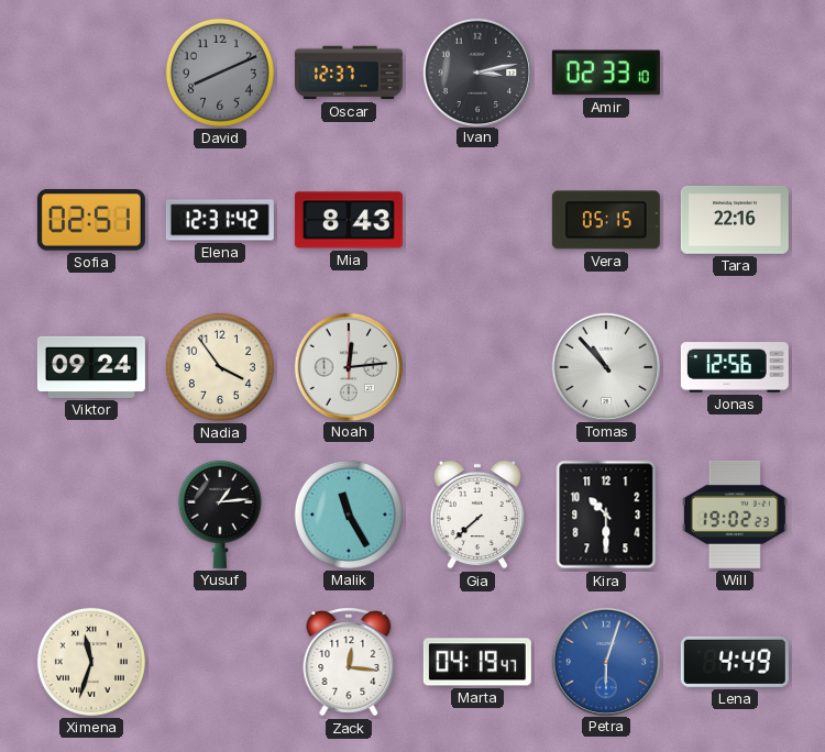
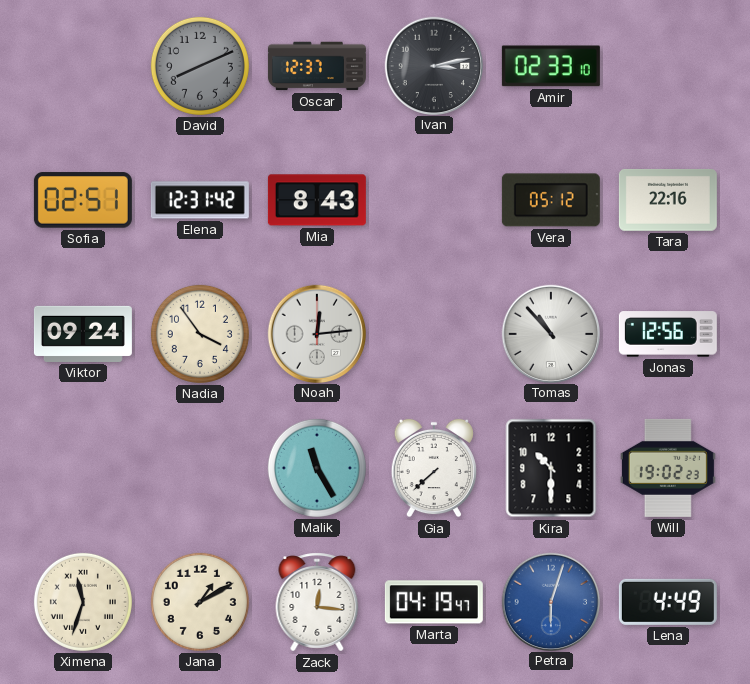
Vera: 05:15 -> 05:12 (551, 200)
Yusuf: 1:14 -> none (220, 515)
Jana: none -> 1:10 (200, 602)
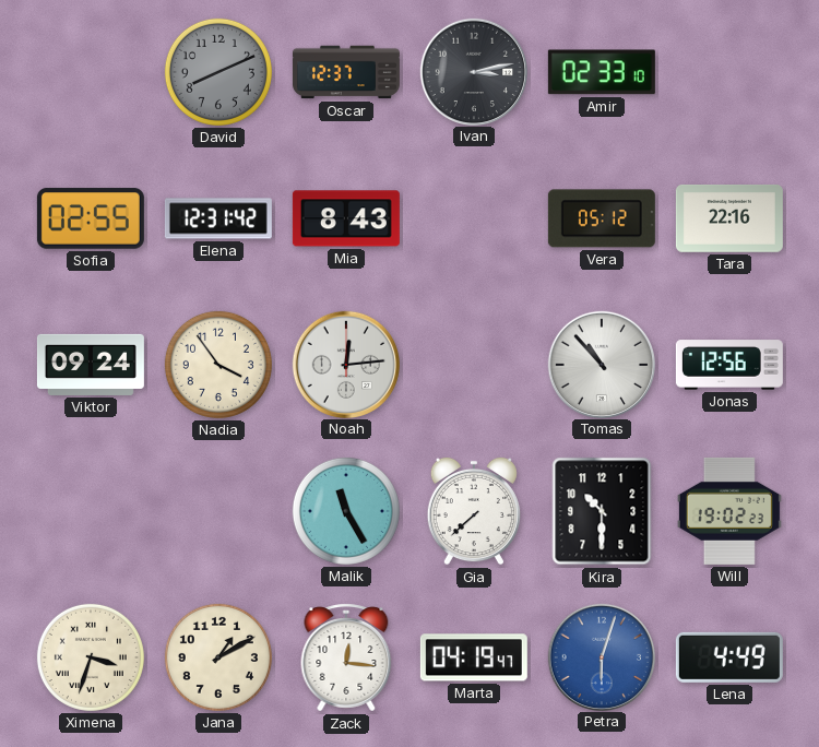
Sofia: 02:51 -> 02:55 (91, 218)
Ximena: 11:33 -> 3:33 (91, 657)
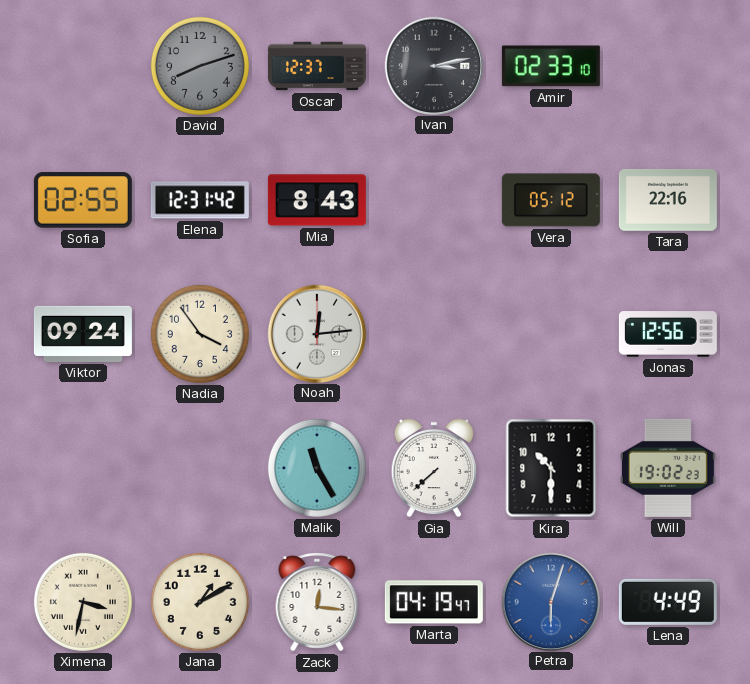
David: 8:11 -> 8:12 (200, 66)
Tomas: 10:53 -> none (601, 364)
Ximena: 3:33 -> 3:32 (83, 602)
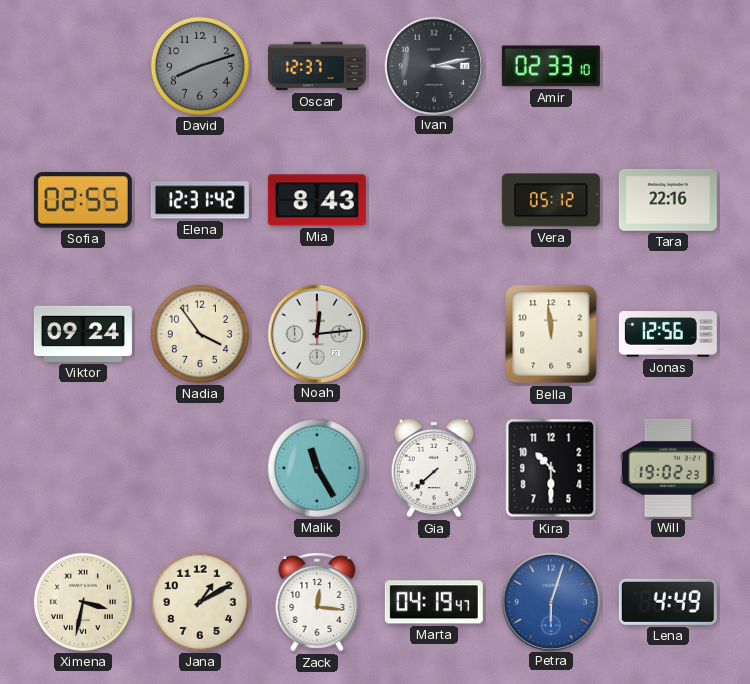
Bella: none -> 11:59 (551, 334)
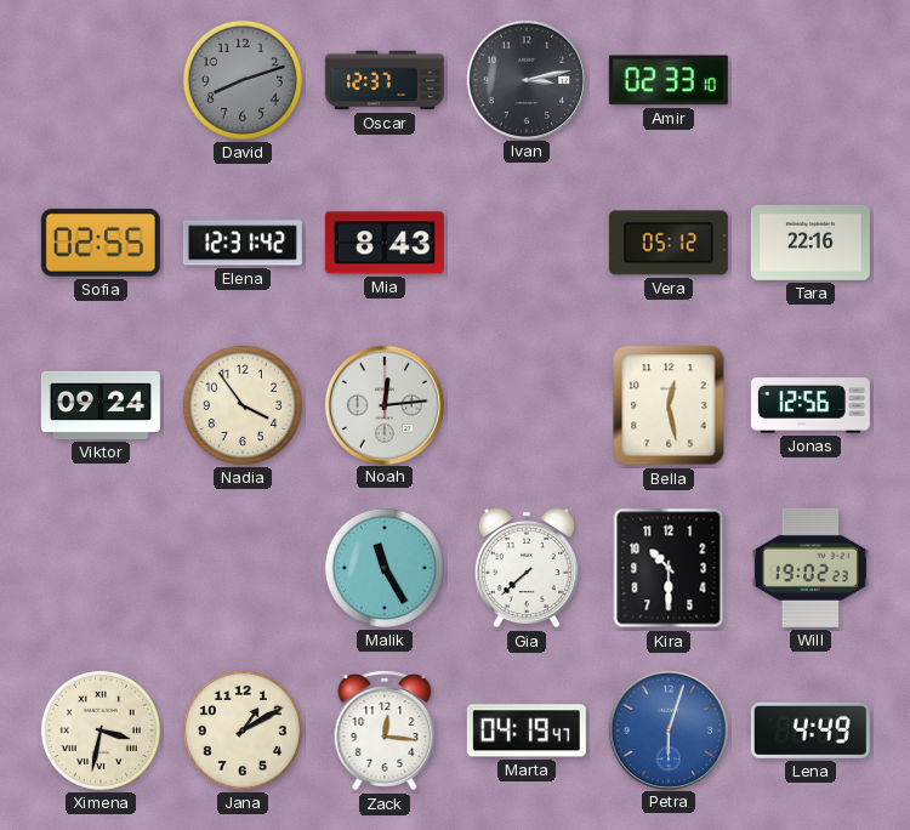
Bella: 11:59 -> 12:28 (669, 405)
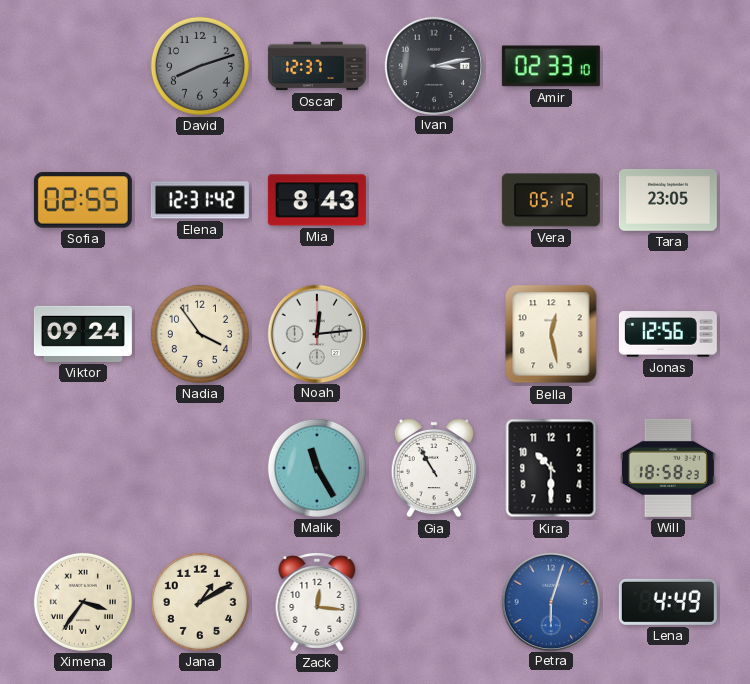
Tara: 22:16 -> 23:05 (668, 201)
Gia: 7:38 -> 10:55 (434, 468)
Will: 19:02 -> 18:58 (668, 468)
Ximena: 3:32 -> 3:36 (83, 602)
Marta: 04:19 -> none (527, 730)
